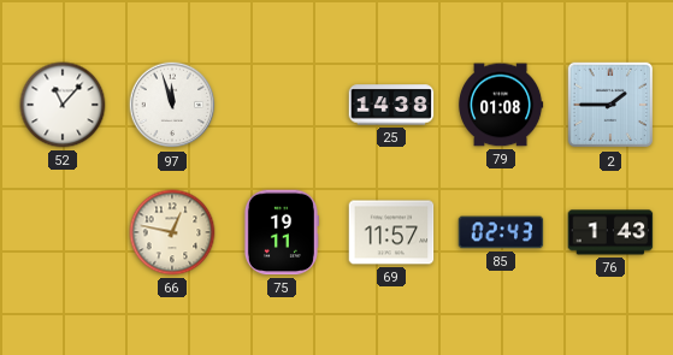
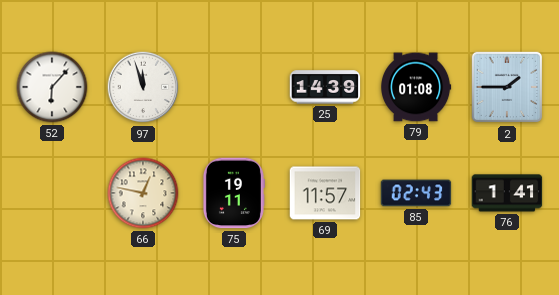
52: 11:07 -> 6:07 (52, 87)
25: 14:38 -> 14:39 (325, 87)
76: 1:43 -> 1:41 (507, 193)
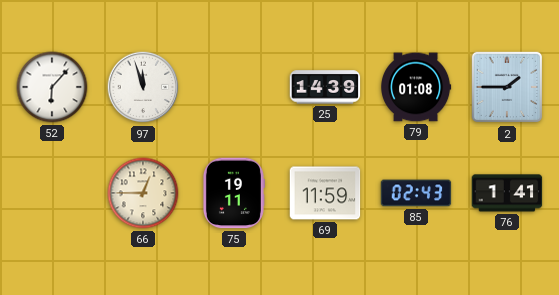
66: 12:47 -> 12:45 (143, 193)
69: 11:57 -> 11:59 (325, 193)
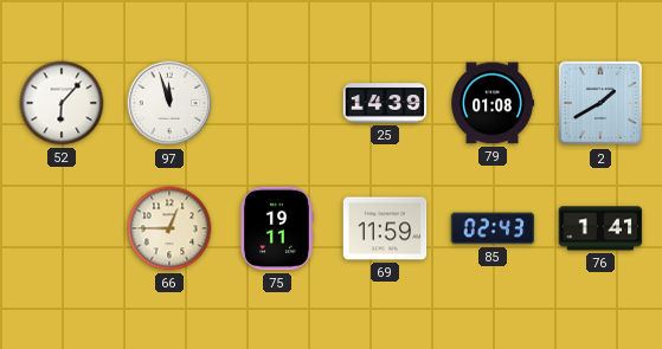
2: 1:45 -> 1:40 (600, 103)
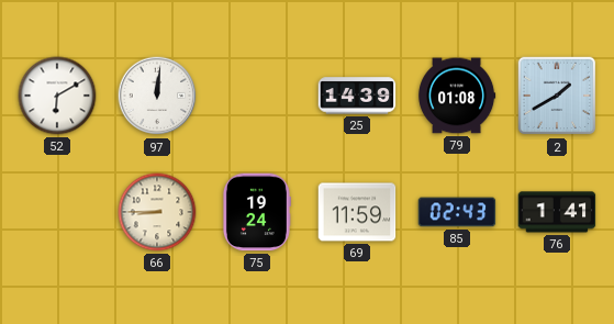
52: 6:07 -> 6:10 (57, 96)
97: 11:57 -> 12:01 (157, 96)
66: 12:45 -> 8:45 (157, 212)
75: 19:11 -> 19:24 (256, 212)
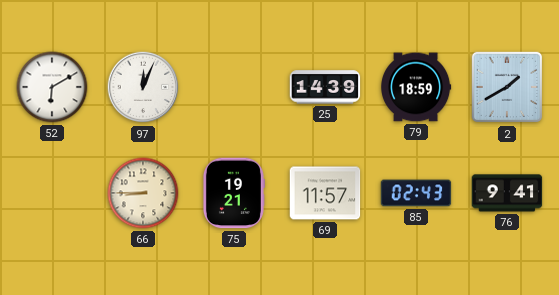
97: 12:01 -> 12:04 (143, 87)
79: 01:08 -> 18:59 (416, 87)
75: 19:24 -> 19:21 (233, 193)
69: 11:59 -> 11:57 (325, 193)
76: 1:41 -> 9:41 (507, 193)
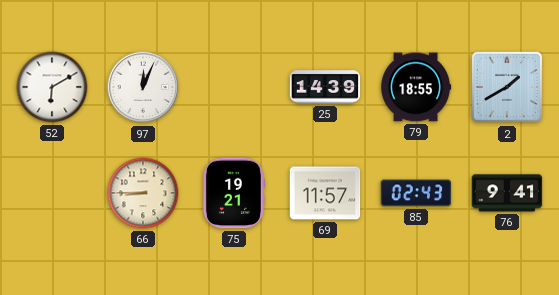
79: 18:59 -> 18:55 (416, 87)
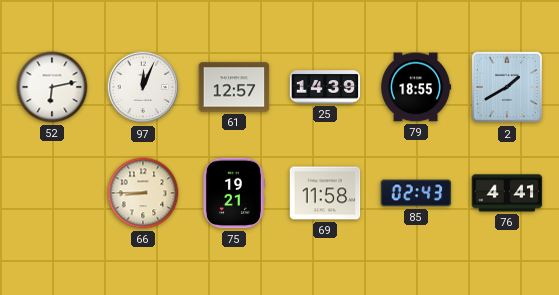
52: 6:10 -> 6:13 (52, 87)
61: none -> 12:57 (234, 87)
69: 11:57 -> 11:58 (325, 193)
76: 9:41 -> 4:41 (507, 193)
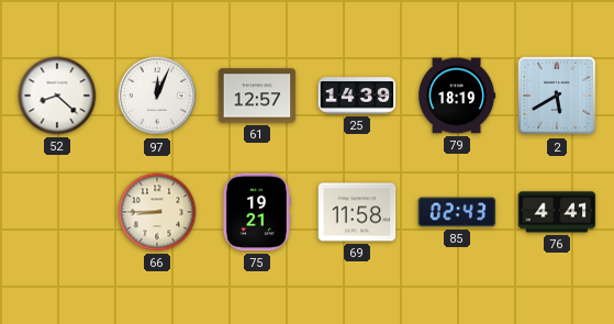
52: 6:13 -> 8:22 (57, 96)
79: 18:55 -> 18:19 (457, 96)
2: 1:40 -> 5:40 (557, 96)
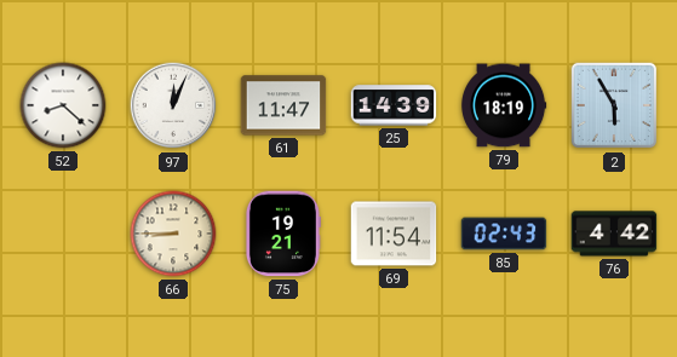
61: 12:57 -> 11:47 (283, 105)
2: 5:40 -> 5:55 (614, 105)
69: 11:58 -> 11:54 (394, 234)
76: 4:41 -> 4:42 (614, 234)
